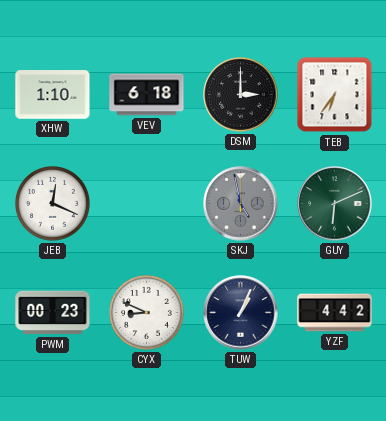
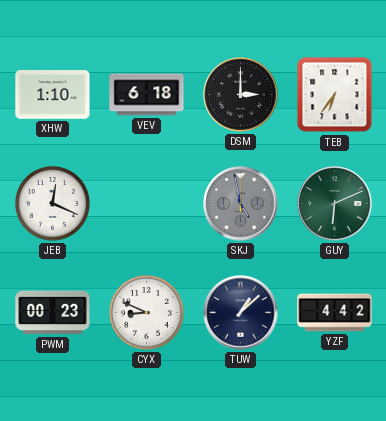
TUW: 1:04 -> 1:08 (241, 313)
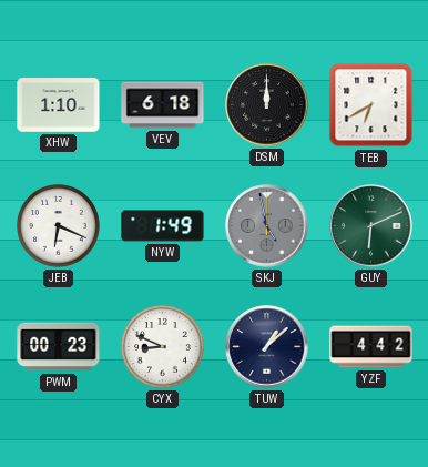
DSM: 3:00 -> 12:00 (267, 105)
TEB: 6:36 -> 6:40 (371, 105)
JEB: 12:19 -> 6:19 (58, 225)
NYW: none -> 1:49 (163, 226)
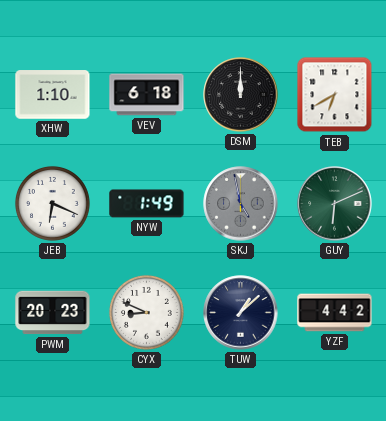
PWM: 00:23 -> 20:23 (53, 313)
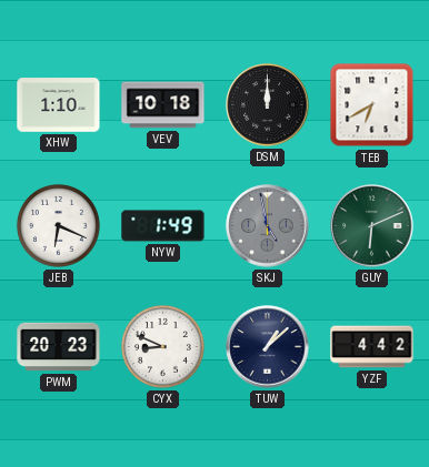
VEV: 6:18 -> 10:18 (163, 105)
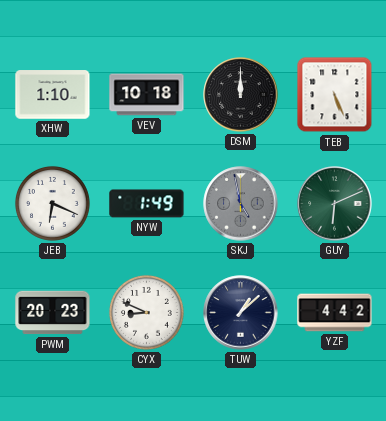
TEB: 6:40 -> 5:26 (335, 95)
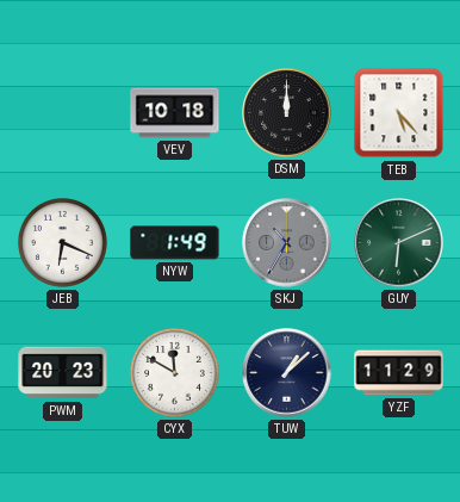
XHW: 1:10 -> none (53, 95)
TEB: 5:26 -> 5:23 (399, 113)
SKJ: 4:58 -> 10:35 (287, 243)
CYX: 8:49 -> 11:50 (174, 372)
YZF: 4:42 -> 11:29 (399, 373)
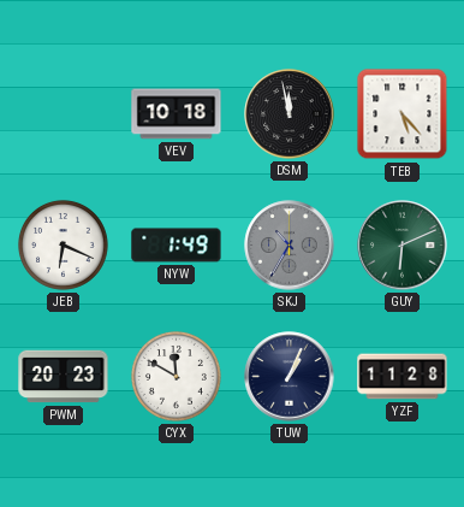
DSM: 12:00 -> 11:58 (290, 114)
TUW: 1:08 -> 1:04 (290, 377)
YZF: 11:29 -> 11:28 (403, 377)
